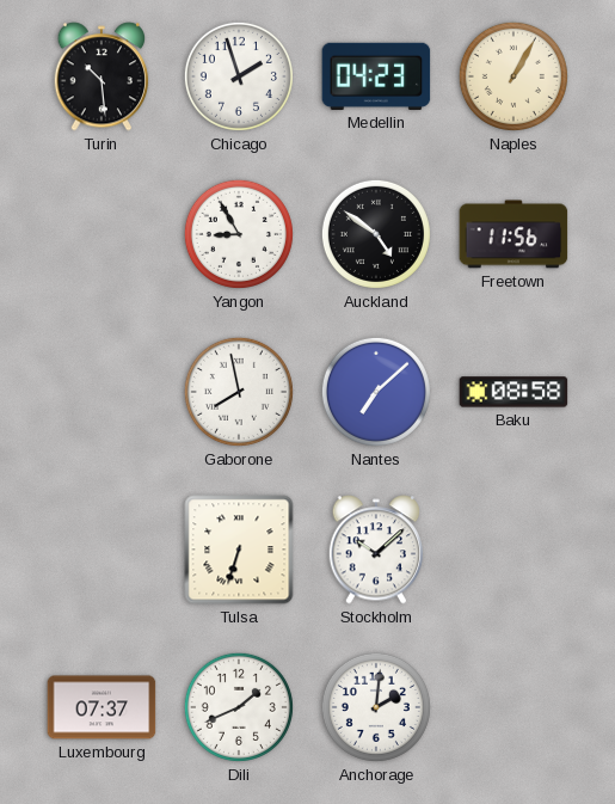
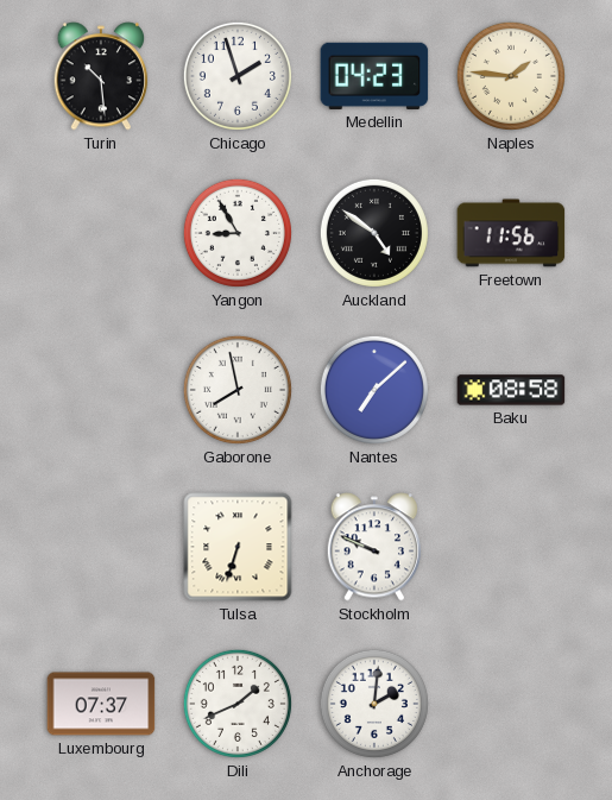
Naples: 1:05 -> 1:46 (511, 76)
Stockholm: 10:08 -> 9:49 (374, 547)
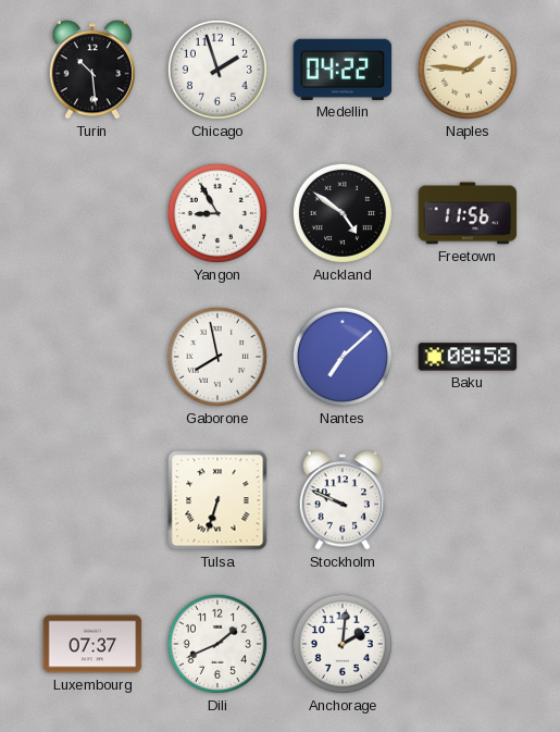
Medellin: 04:23 -> 04:22 (343, 70)
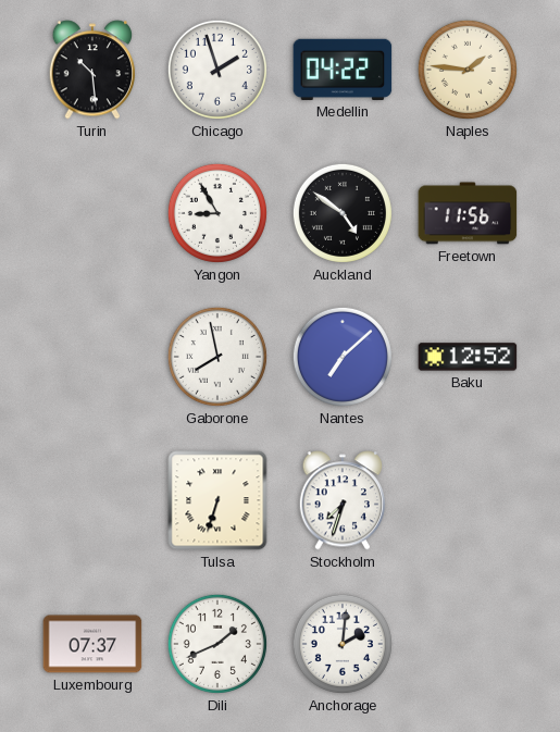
Baku: 08:58 -> 12:52 (468, 357)
Stockholm: 9:49 -> 7:33 (343, 500)
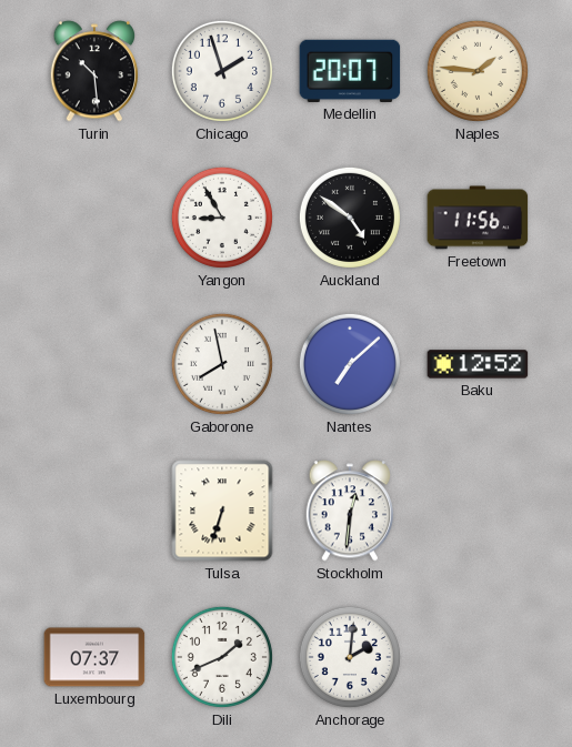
Medellin: 04:22 -> 20:07 (350, 71)
Stockholm: 7:33 -> 12:31 (350, 511)
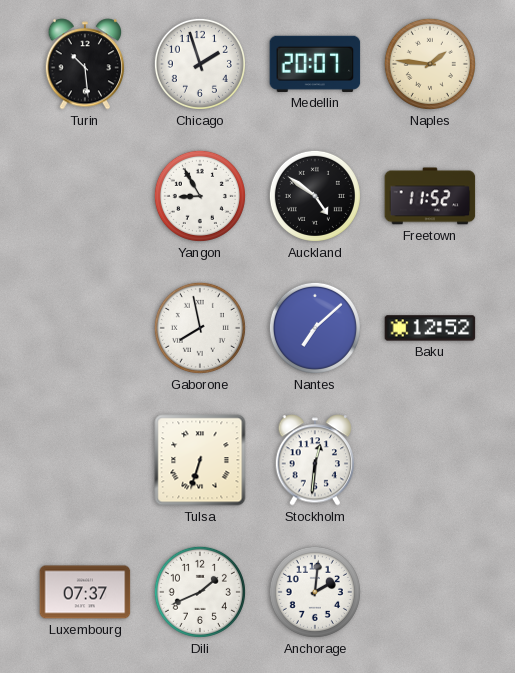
Freetown: 11:56 -> 11:52 (430, 196)
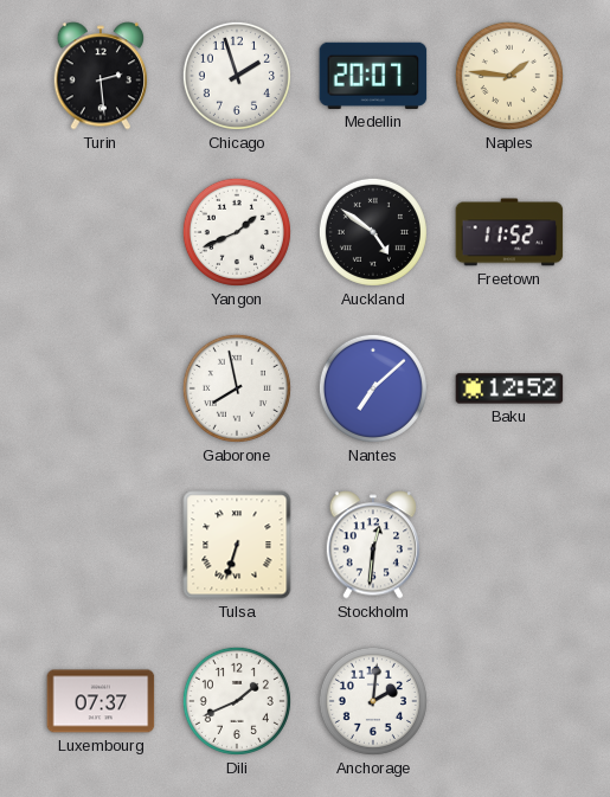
Turin: 10:29 -> 2:29 (101, 76)
Yangon: 8:55 -> 1:41 (237, 232)
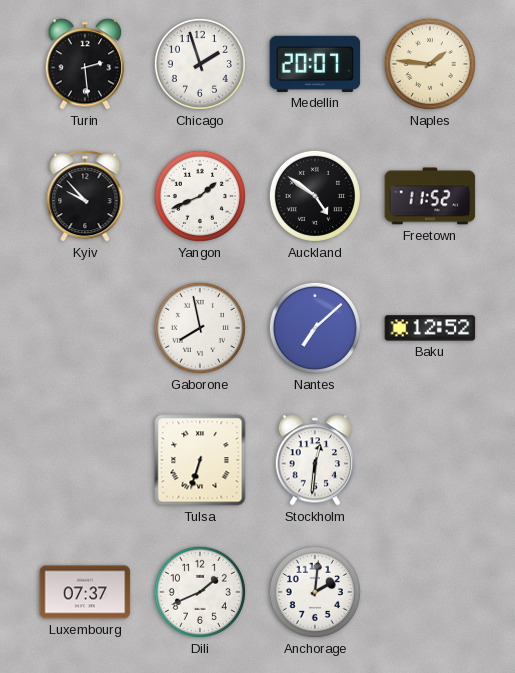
Kyiv: none -> 9:53 (85, 196)
